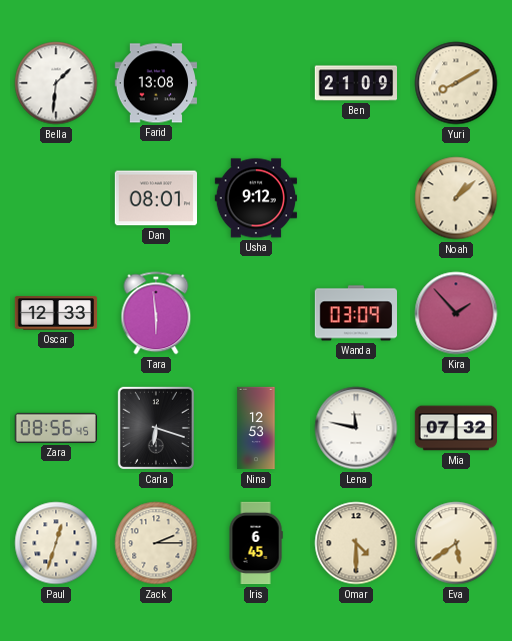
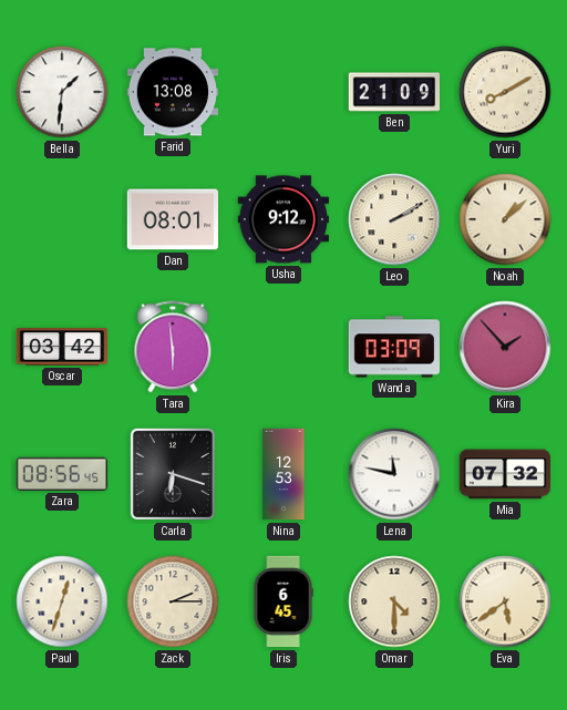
Leo: none -> 2:10 (394, 219)
Oscar: 12:33 -> 03:42 (62, 347)
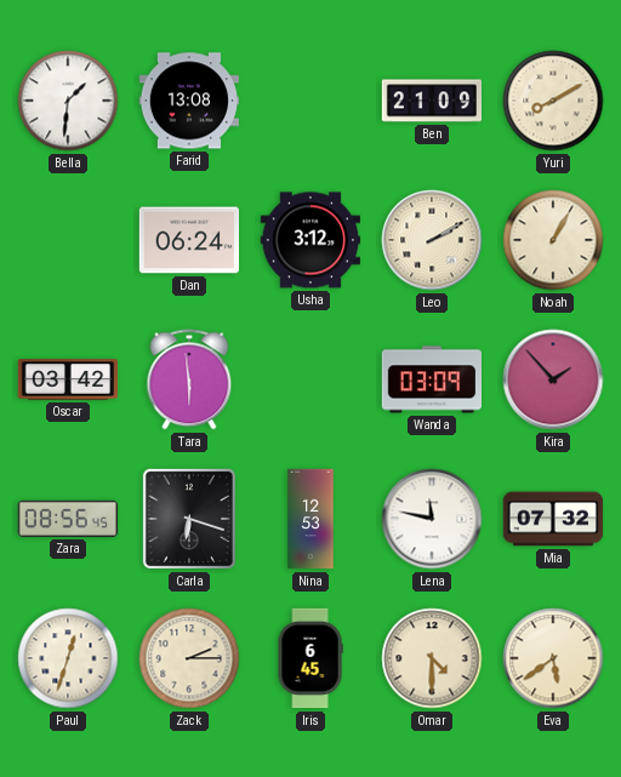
Dan: 08:01 -> 06:24 (188, 240)
Usha: 9:12 -> 3:12 (309, 240)
Noah: 1:08 -> 1:05 (553, 240)
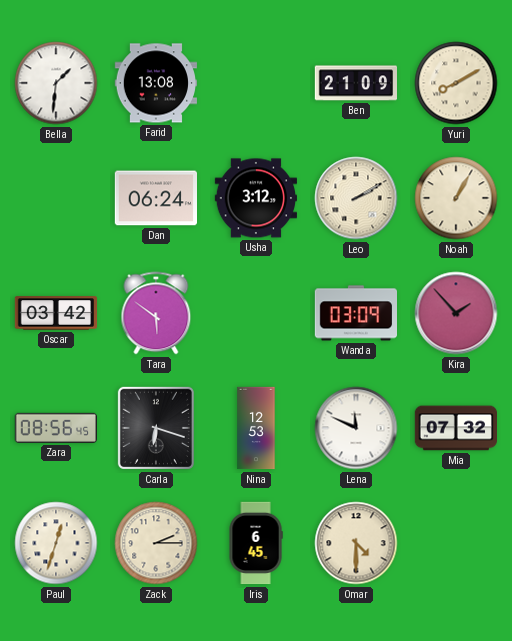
Tara: 5:59 -> 5:51 (156, 313)
Lena: 11:47 -> 11:49 (356, 428)
Eva: 5:39 -> none (553, 658)
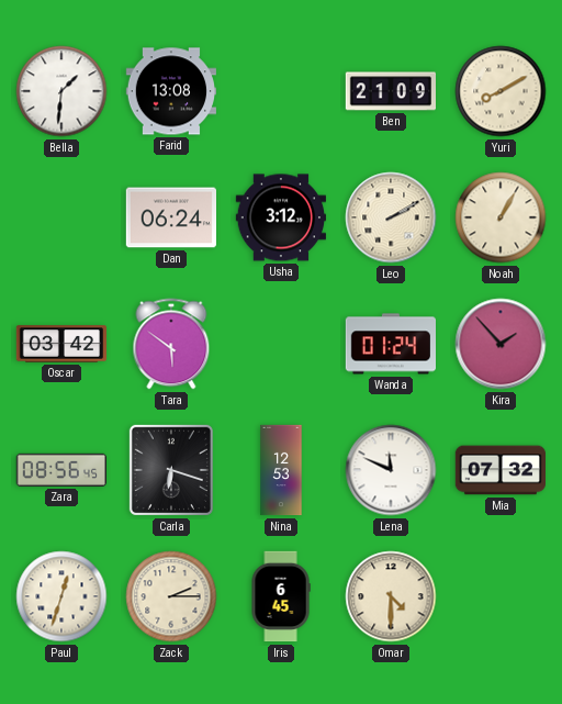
Wanda: 03:09 -> 01:24 (390, 344)
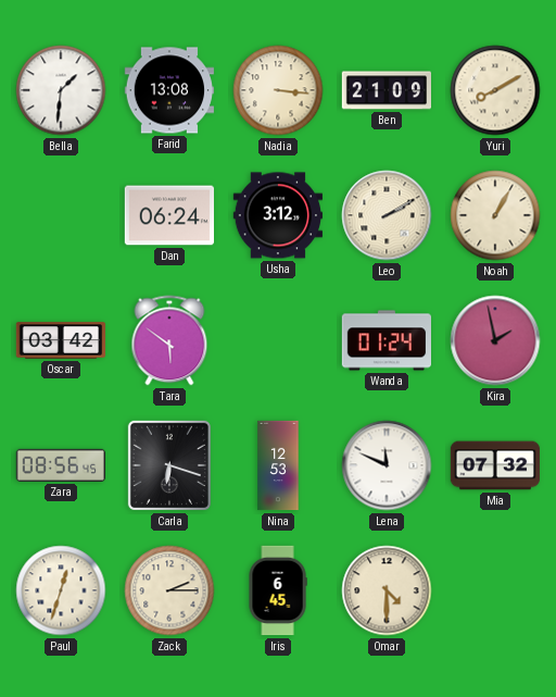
Nadia: none -> 3:16 (278, 90)
Kira: 1:53 -> 1:58 (495, 340)
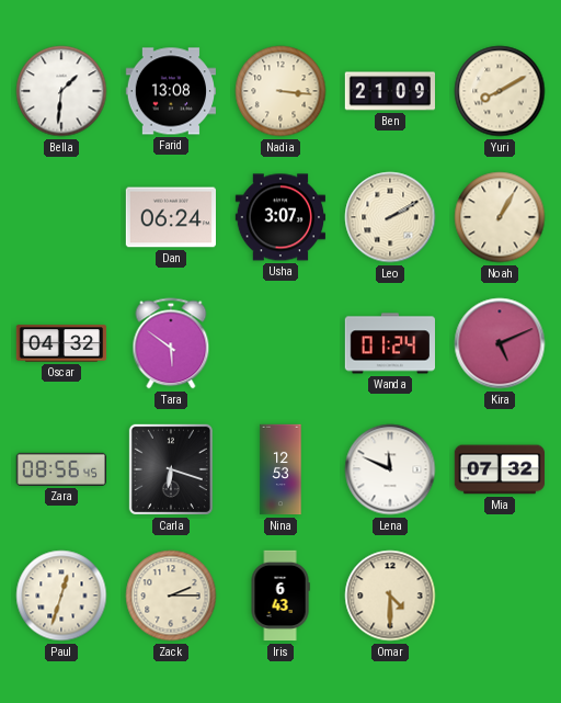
Usha: 3:12 -> 3:07 (279, 217)
Oscar: 03:42 -> 04:32 (61, 343)
Kira: 1:58 -> 5:11 (500, 343)
Iris: 6:45 -> 6:43 (280, 596)
